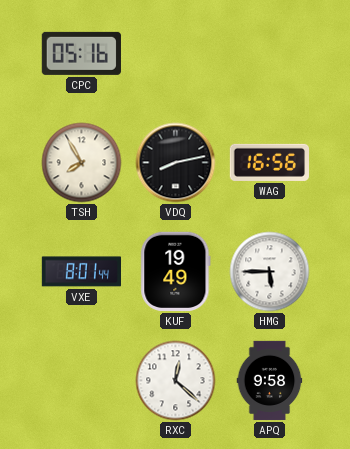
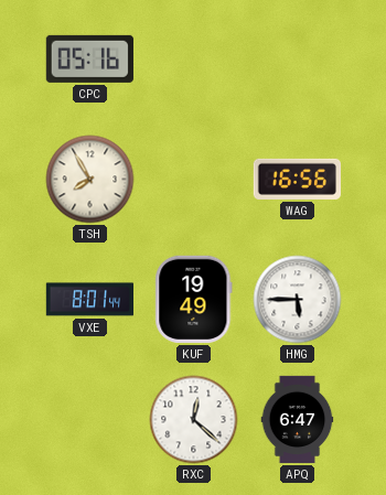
VDQ: 8:13 -> none (176, 163)
APQ: 9:58 -> 6:47 (298, 420)
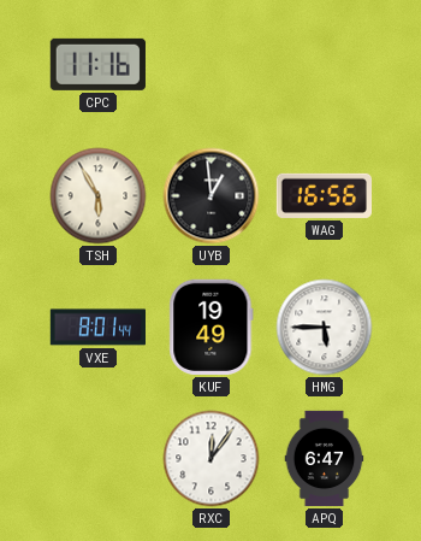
CPC: 05:16 -> 11:16 (97, 64)
TSH: 7:55 -> 5:55 (99, 196)
UYB: none -> 12:59 (212, 196)
RXC: 12:22 -> 12:06 (212, 459)
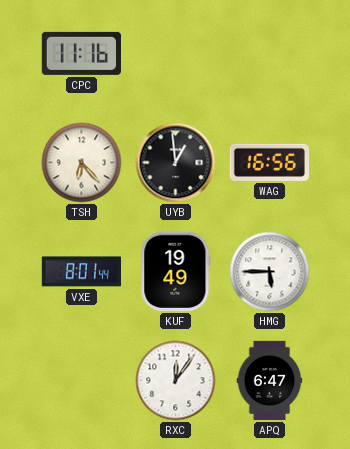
TSH: 5:55 -> 6:23 (82, 163)
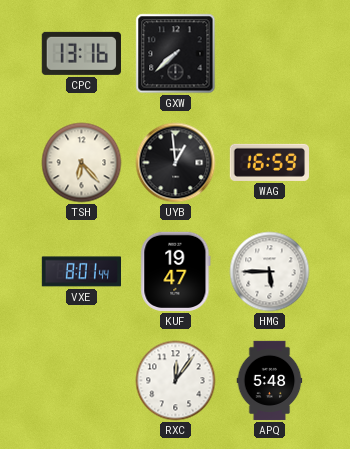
CPC: 11:16 -> 13:16 (81, 53)
GXW: none -> 7:38 (176, 54)
WAG: 16:56 -> 16:59 (269, 162)
KUF: 19:49 -> 19:47 (176, 271)
APQ: 6:47 -> 5:48 (270, 381)
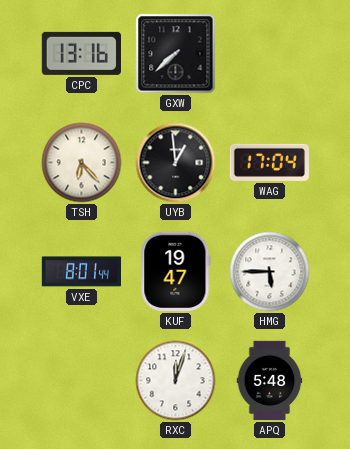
WAG: 16:59 -> 17:04 (269, 162)
RXC: 12:06 -> 12:03 (176, 381)
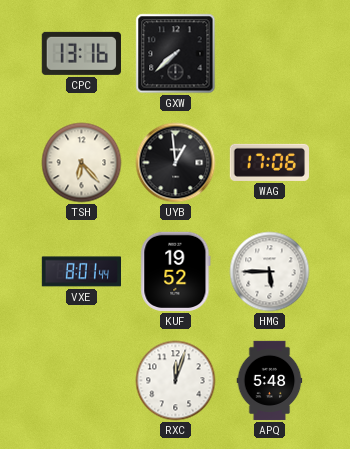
WAG: 17:04 -> 17:06 (269, 162)
KUF: 19:47 -> 19:52 (176, 271)
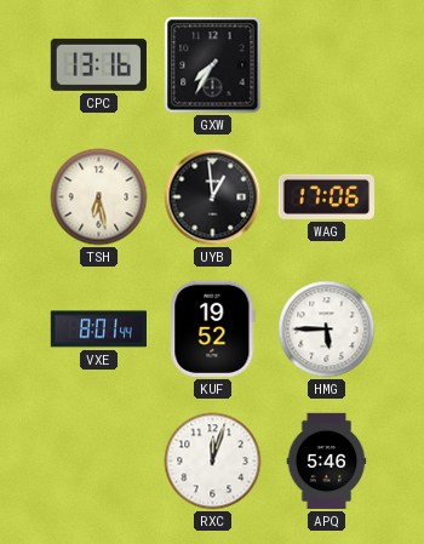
GXW: 7:38 -> 7:35 (213, 65)
TSH: 6:23 -> 6:28 (99, 197)
APQ: 5:48 -> 5:46 (327, 462)
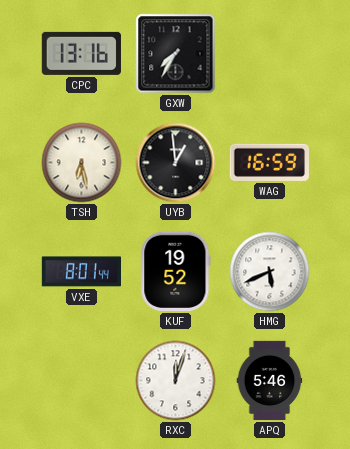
WAG: 17:06 -> 16:59 (269, 162)
HMG: 5:45 -> 5:41 (270, 272)
